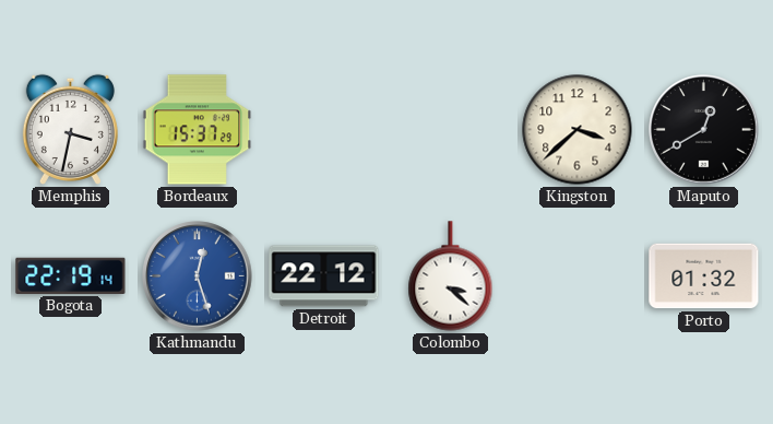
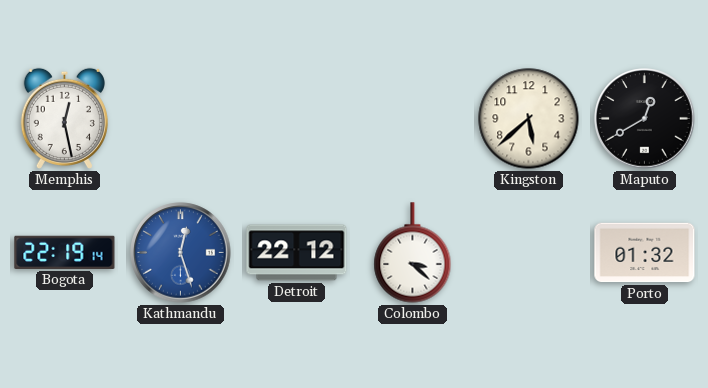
Memphis: 3:32 -> 12:28 (64, 118)
Bordeaux: 15:37 -> none (198, 130)
Kingston: 3:38 -> 5:38 (529, 119)
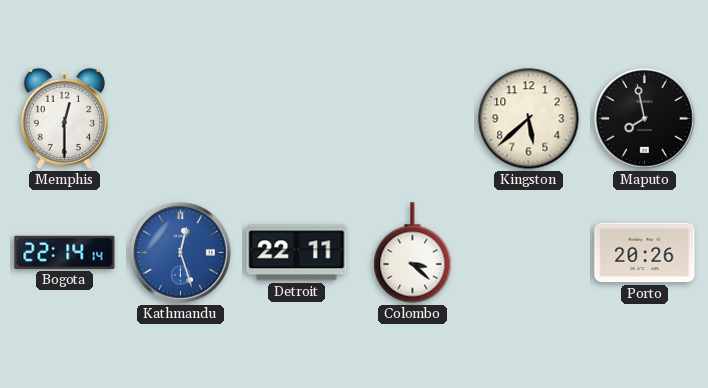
Memphis: 12:28 -> 12:30 (64, 118)
Maputo: 12:40 -> 7:58 (645, 119)
Bogota: 22:19 -> 22:14 (65, 252)
Detroit: 22:12 -> 22:11 (297, 253)
Porto: 01:32 -> 20:26 (645, 253)
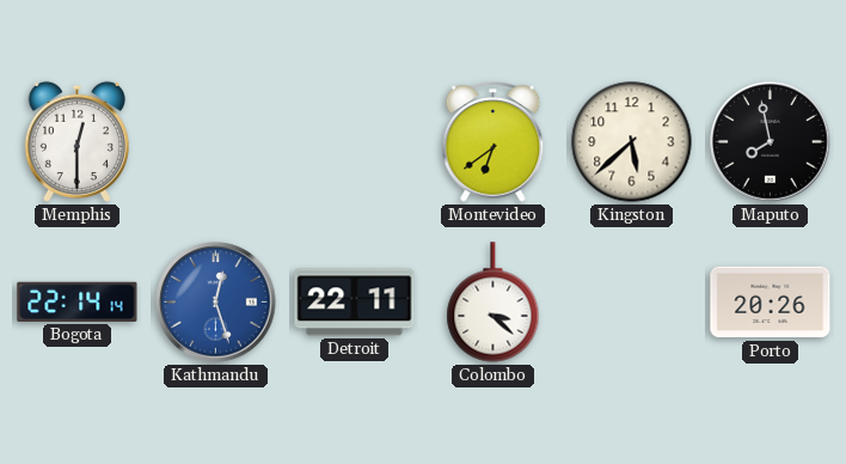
Montevideo: none -> 6:39 (493, 142)
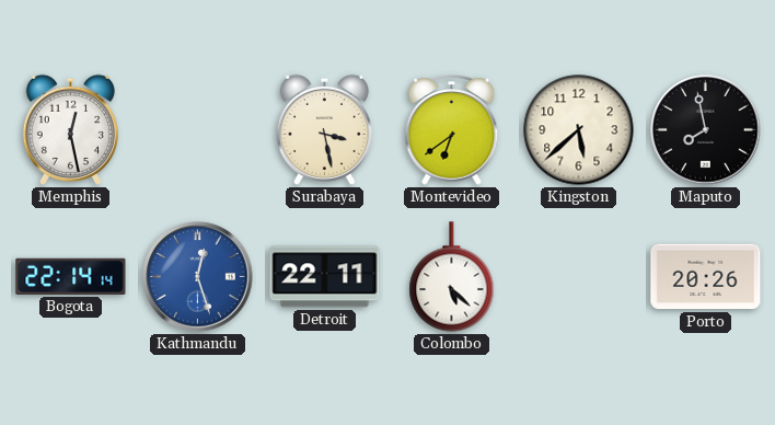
Memphis: 12:30 -> 12:28 (70, 129)
Surabaya: none -> 3:28 (324, 129)
Colombo: 3:22 -> 5:22 (452, 277)
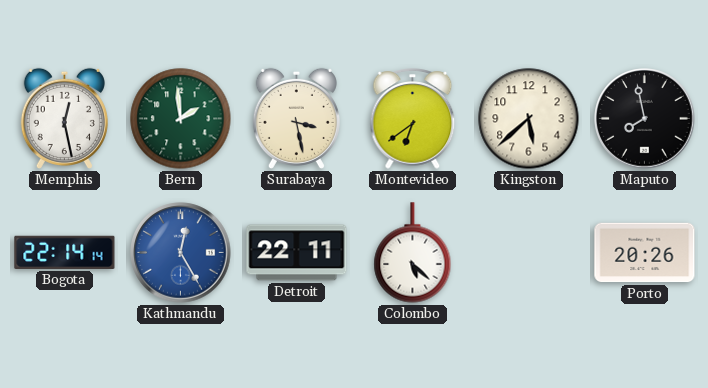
Bern: none -> 1:59 (181, 119)
Kathmandu: 12:27 -> 12:25 (181, 253)
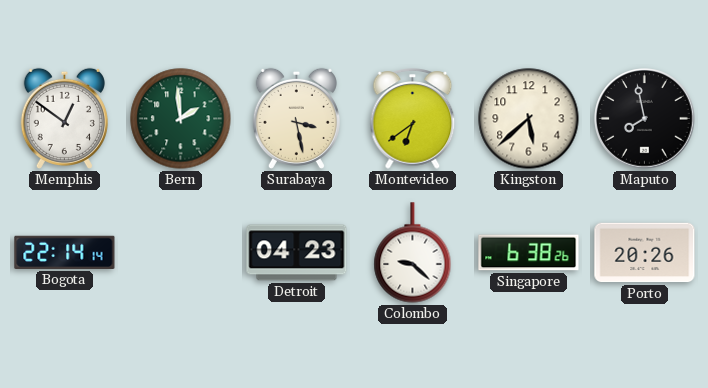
Memphis: 12:28 -> 12:51 (64, 118)
Kathmandu: 12:25 -> none (181, 253)
Detroit: 22:11 -> 04:23 (297, 253)
Colombo: 5:22 -> 9:22 (413, 253)
Singapore: none -> 6:38 (529, 253)
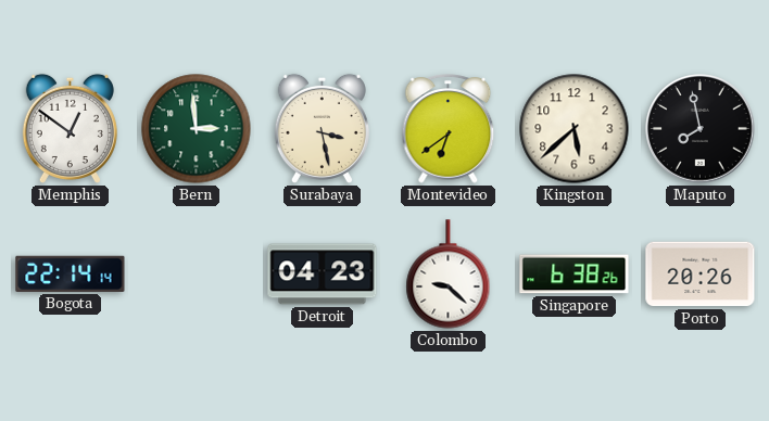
Bern: 1:59 -> 2:59 (197, 129)
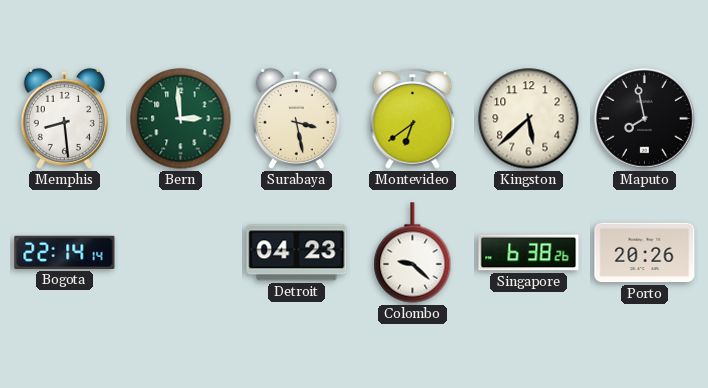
Memphis: 12:51 -> 8:29 (64, 118)
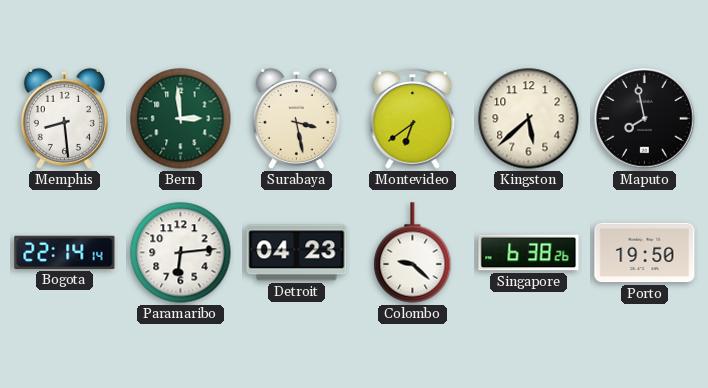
Paramaribo: none -> 6:14 (181, 253)
Porto: 20:26 -> 19:50 (645, 253)
